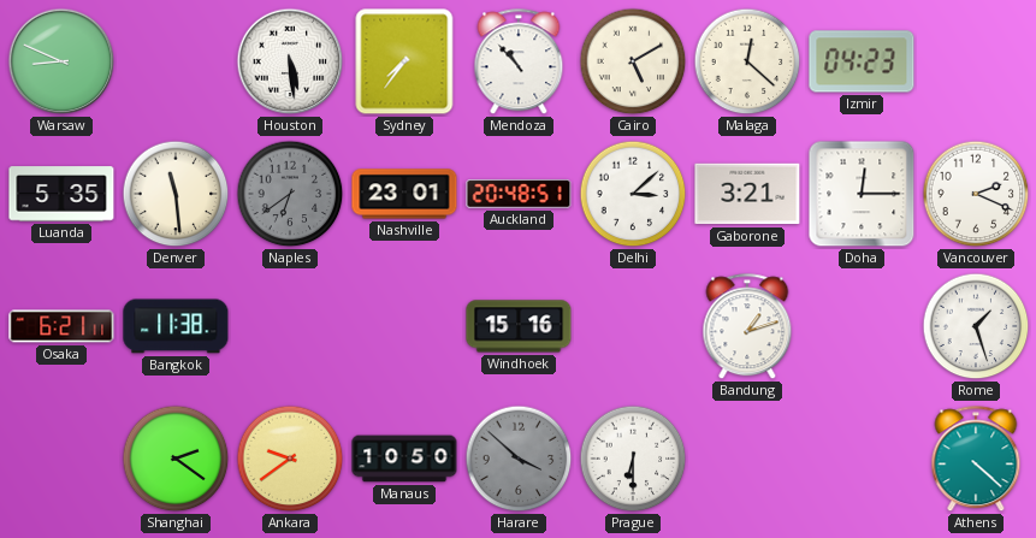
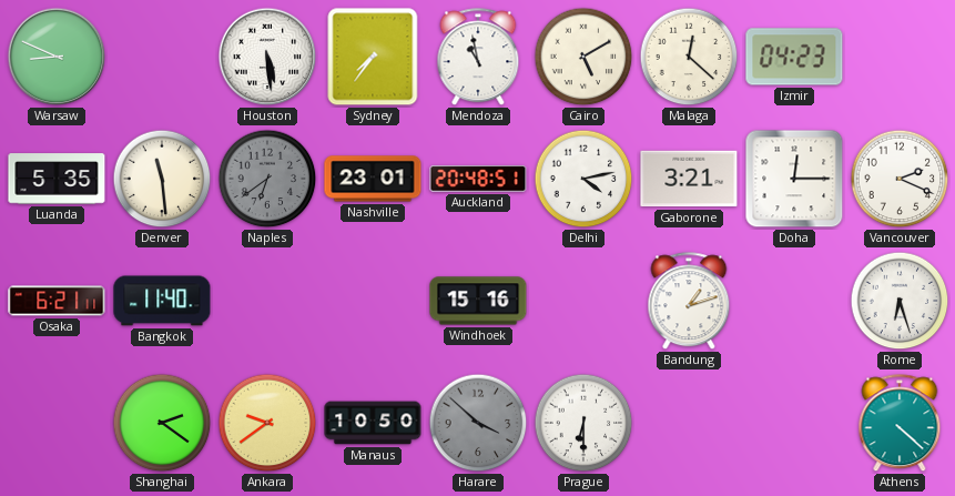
Mendoza: 10:53 -> 10:58 (478, 58)
Delhi: 3:08 -> 4:13 (583, 179)
Bangkok: 11:38 -> 11:40 (162, 301)
Rome: 1:27 -> 6:27 (900, 301)
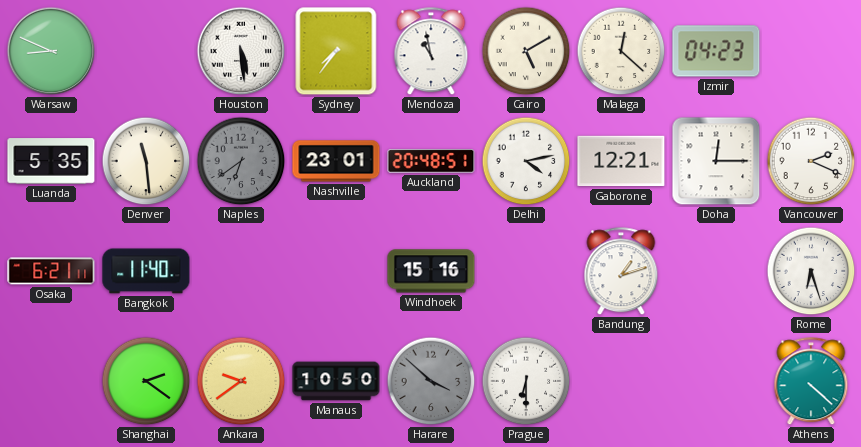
Gaborone: 3:21 -> 12:21 (621, 161)
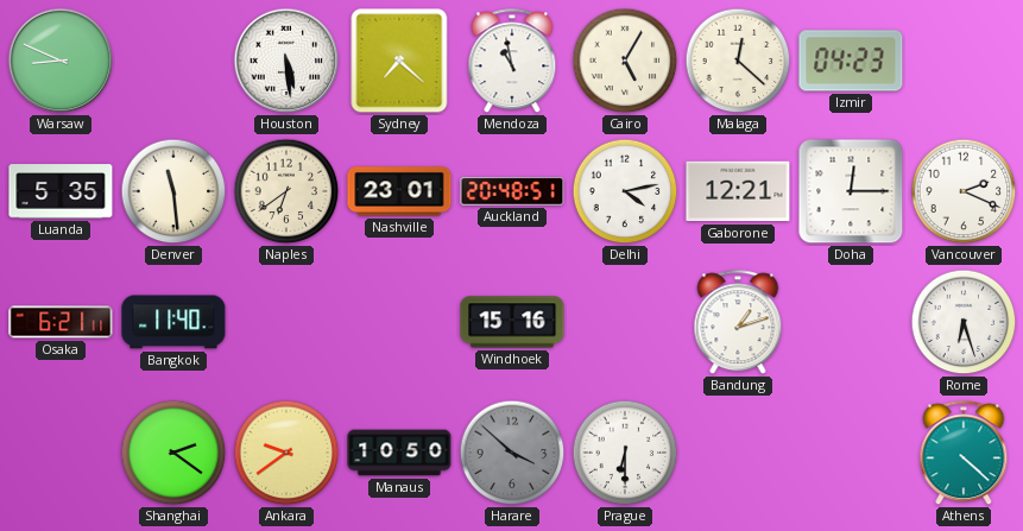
Sydney: 7:36 -> 7:22 (399, 61)
Cairo: 5:10 -> 5:05 (625, 61)
Naples dial: grey -> cream (286, 191)
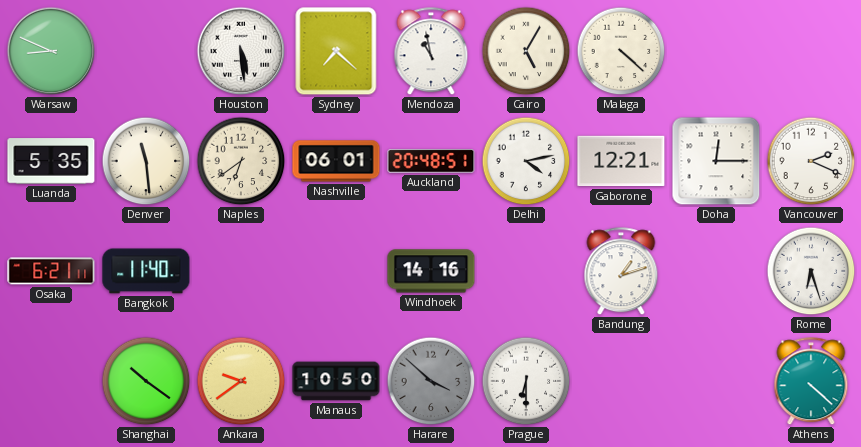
Malaga: 12:22 -> 4:22 (621, 51)
Izmir: 04:23 -> none (851, 61)
Nashville: 23:01 -> 06:01 (336, 161)
Windhoek: 15:16 -> 14:16 (431, 271)
Shanghai: 2:21 -> 10:21 (146, 381)
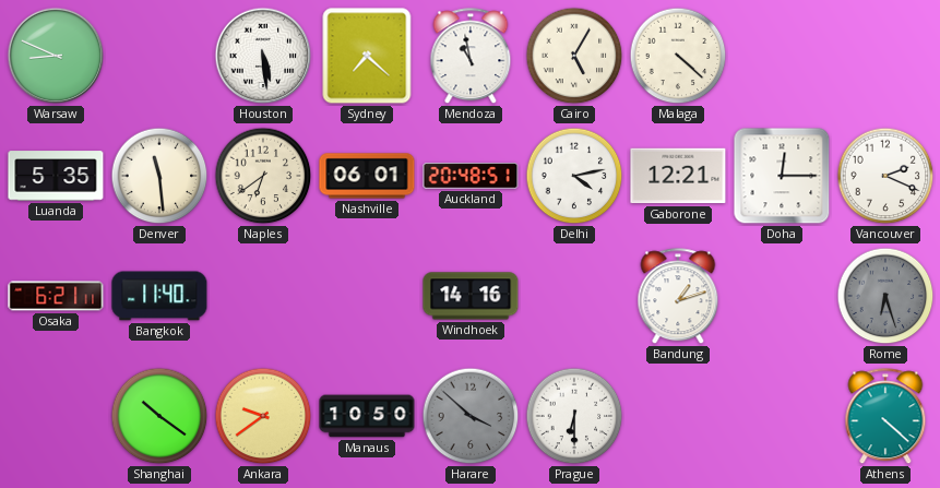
Rome dial: white -> grey (885, 296)
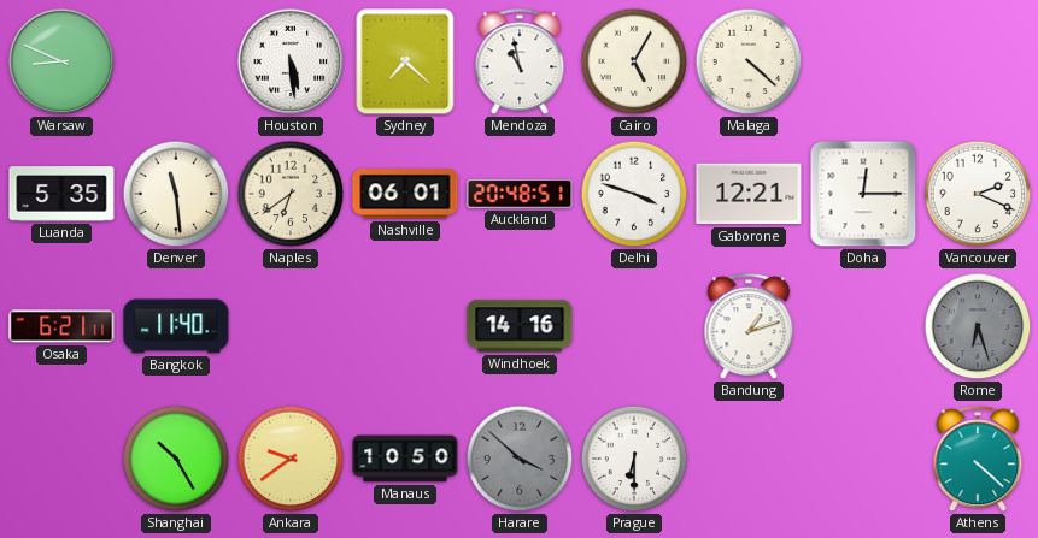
Delhi: 4:13 -> 3:48 (634, 194)
Shanghai: 10:21 -> 10:25 (176, 459)
